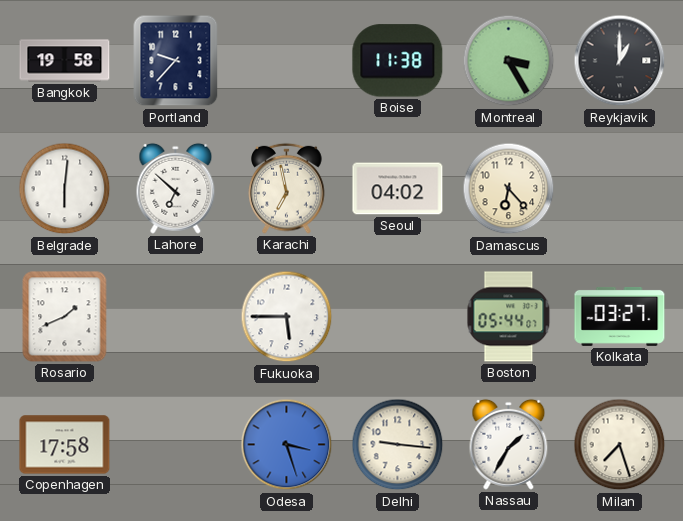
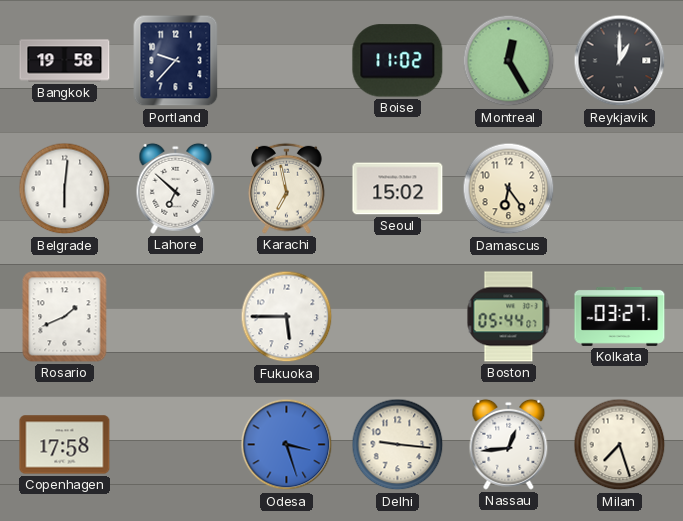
Boise: 11:38 -> 11:02 (398, 61)
Montreal: 3:25 -> 12:25 (509, 61)
Seoul: 04:02 -> 15:02 (398, 189)
Damascus: 6:23 -> 6:24 (509, 189)
Nassau: 1:35 -> 12:44 (509, 444)
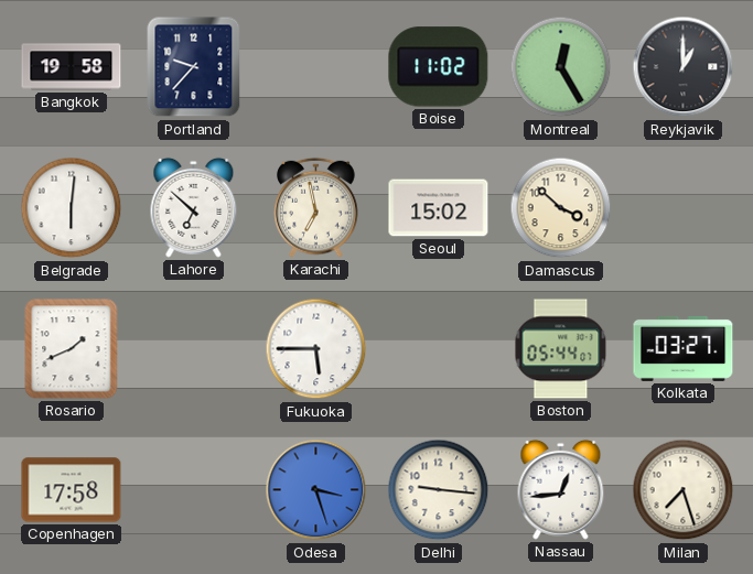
Damascus: 6:24 -> 3:52 (561, 208)
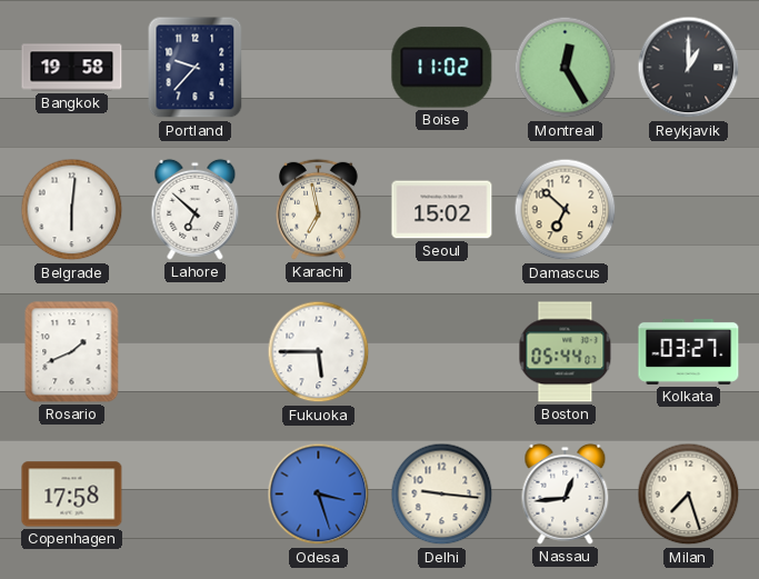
Damascus: 3:52 -> 6:52 (566, 210)
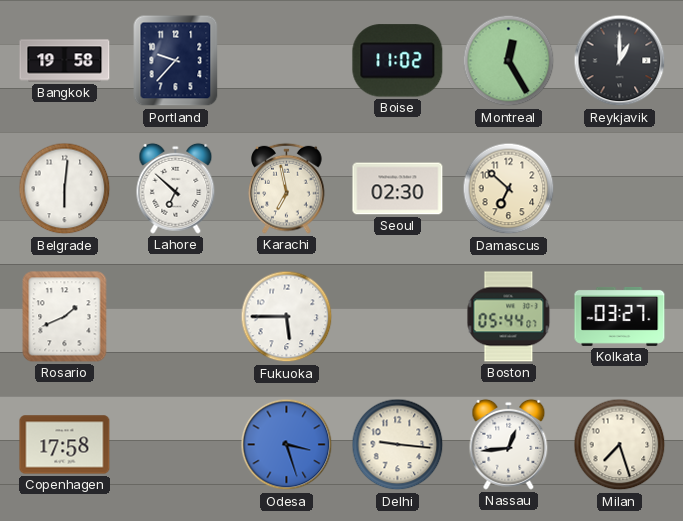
Seoul: 15:02 -> 02:30 (398, 189)
